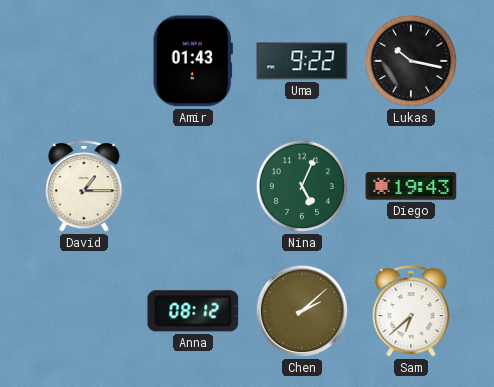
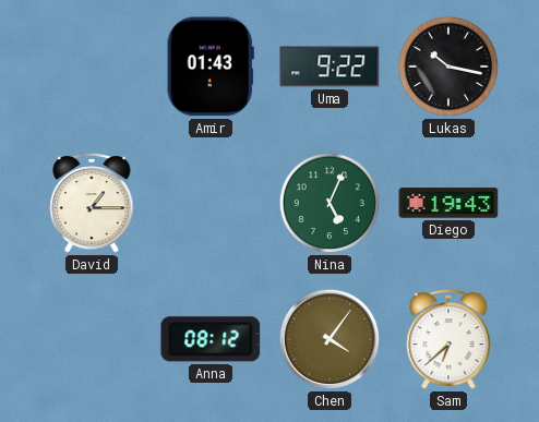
Chen: 2:08 -> 4:06 (330, 339)
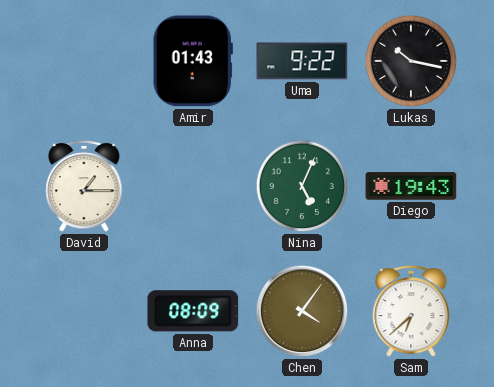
Anna: 08:12 -> 08:09 (193, 311)
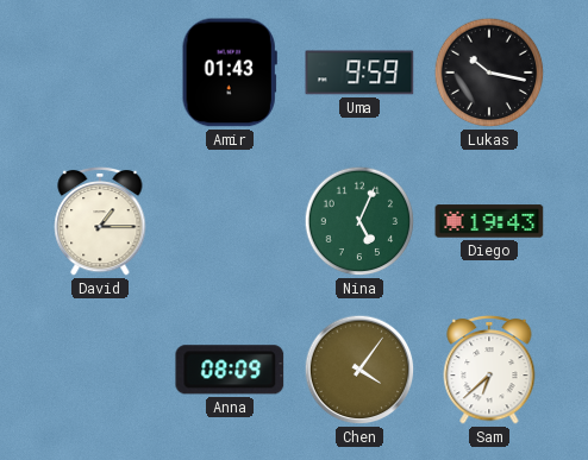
Uma: 9:22 -> 9:59 (359, 73)
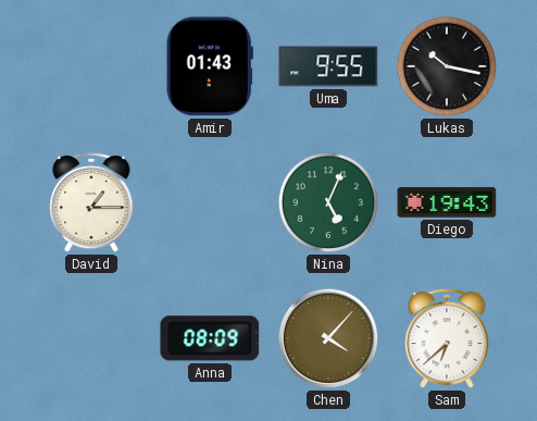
Uma: 9:59 -> 9:55 (328, 66)
Chen: 4:06 -> 4:07 (328, 338)
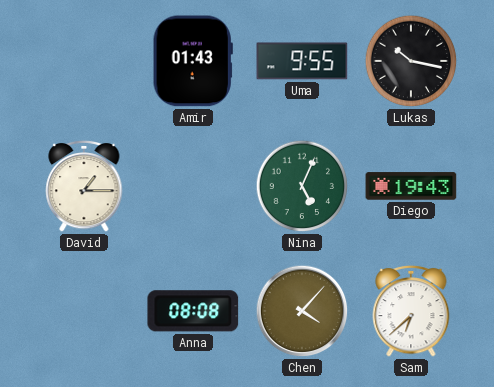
Anna: 08:09 -> 08:08 (193, 311)
